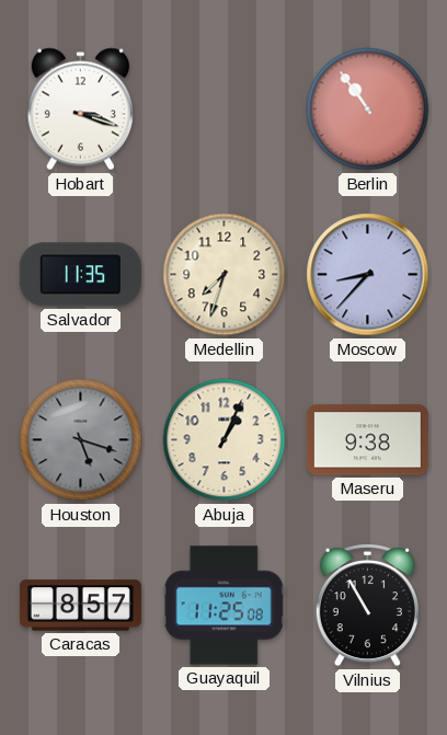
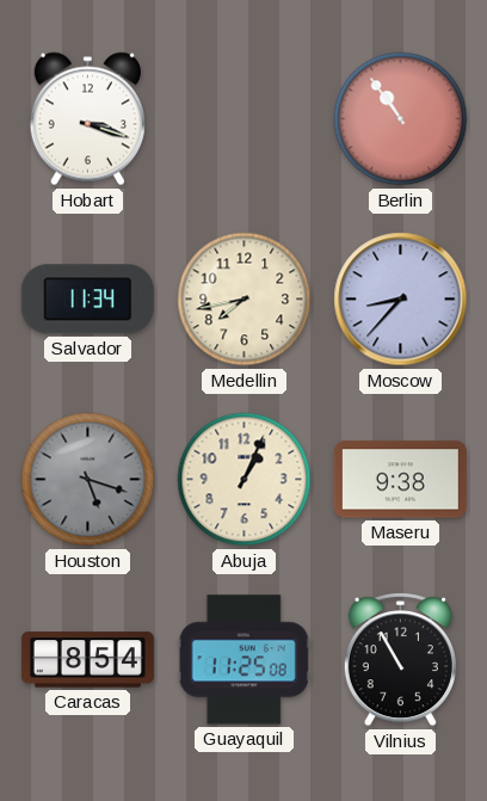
Salvador: 11:35 -> 11:34 (87, 300)
Medellin: 7:33 -> 7:43 (245, 300)
Caracas: 8:57 -> 8:54 (87, 660)
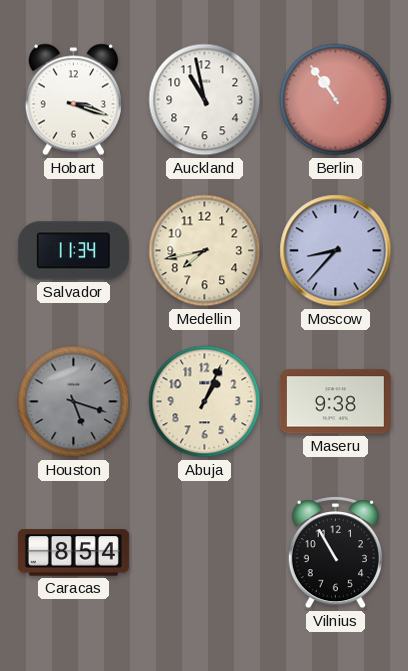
Auckland: none -> 10:58 (205, 100)
Guayaquil: 11:25 -> none (243, 660)
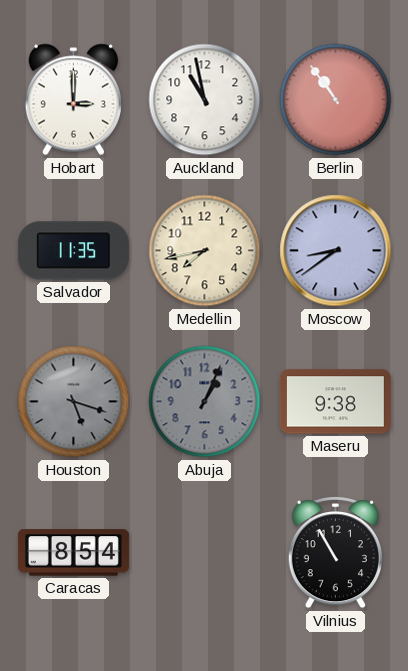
Hobart: 3:18 -> 3:00 (73, 100)
Salvador: 11:34 -> 11:35 (73, 251)
Moscow: 8:37 -> 8:39 (336, 251)
Abuja dial: cream -> grey (205, 402)
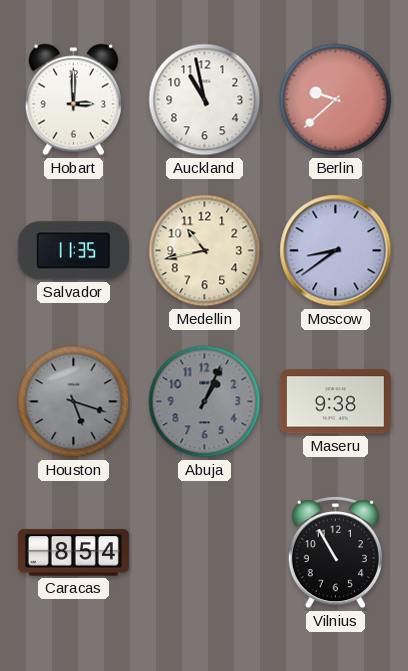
Berlin: 10:54 -> 9:38 (336, 100)
Medellin: 7:43 -> 10:43 (205, 251)
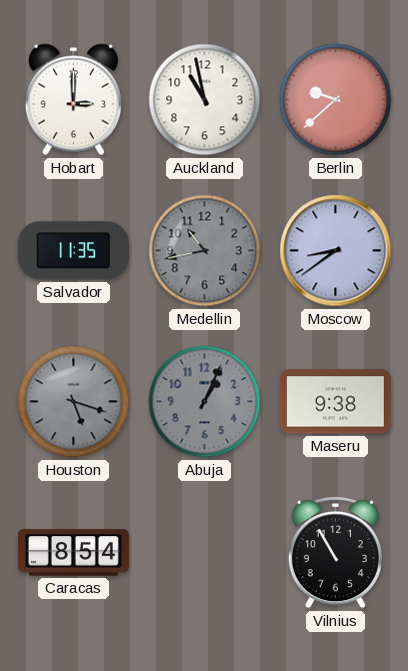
Medellin dial: cream -> grey (205, 251)
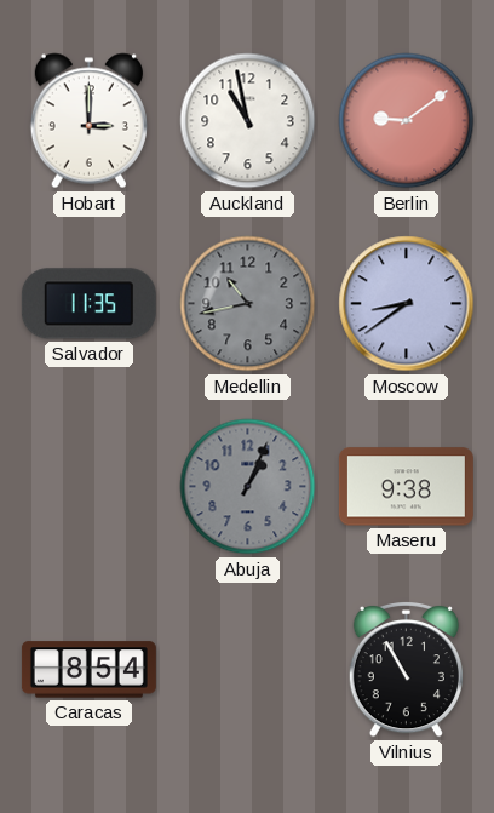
Berlin: 9:38 -> 9:09 (407, 121)
Houston: 5:18 -> none (74, 402)
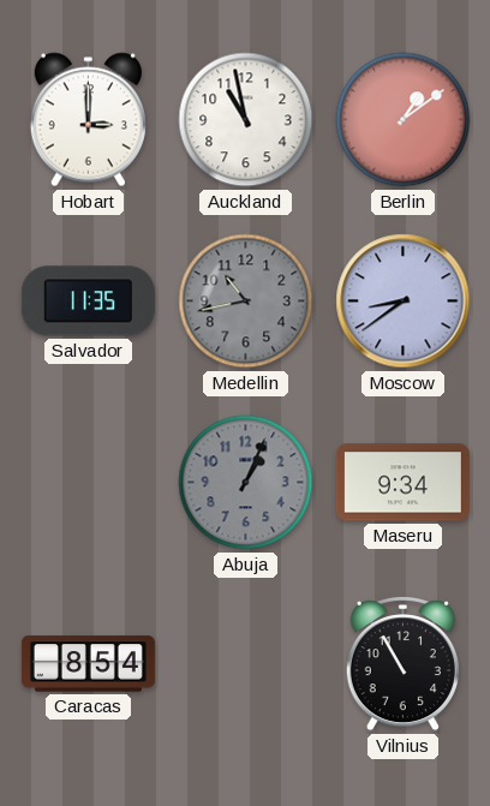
Berlin: 9:09 -> 1:09 (404, 120)
Maseru: 9:38 -> 9:34 (402, 483)
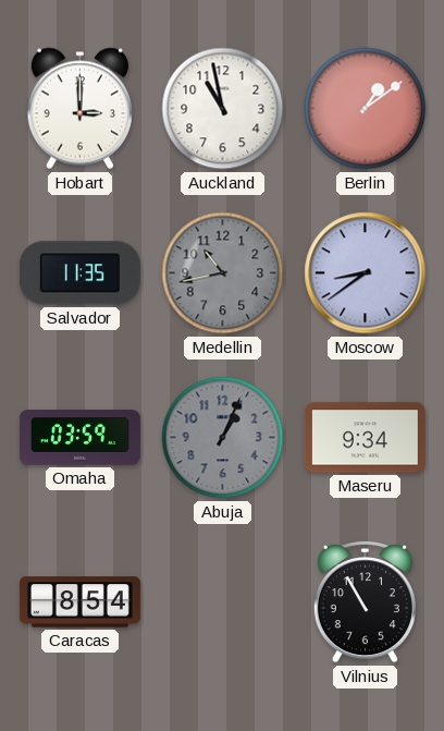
Omaha: none -> 03:59 (79, 438)
